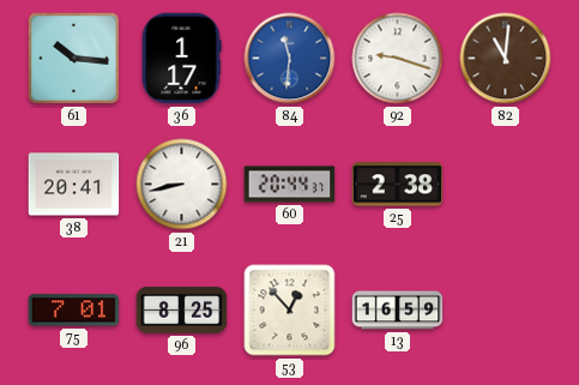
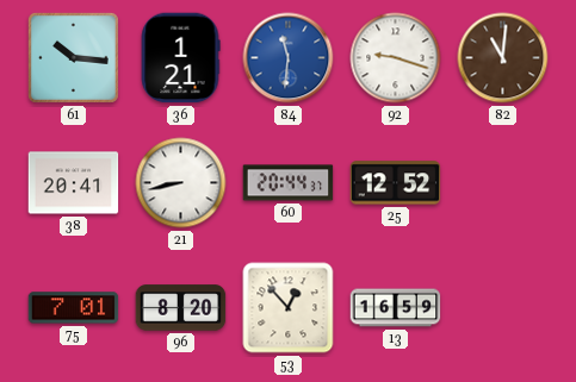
36: 1:17 -> 1:21 (180, 58)
25: 2:38 -> 12:52 (396, 183)
96: 8:25 -> 8:20 (181, 308)
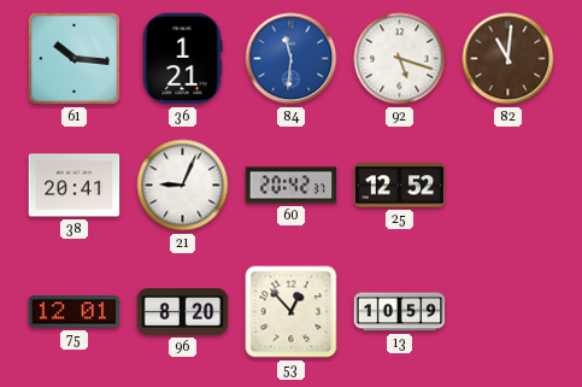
92: 9:18 -> 5:18 (400, 59)
21: 8:43 -> 9:04 (183, 186)
60: 20:44 -> 20:42 (292, 186)
75: 7:01 -> 12:01 (75, 312)
13: 16:59 -> 10:59 (400, 312)
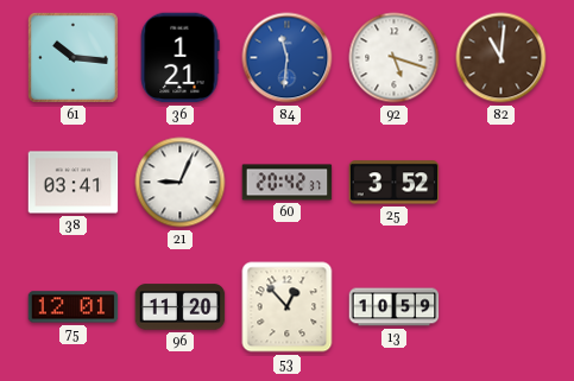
38: 20:41 -> 03:41 (74, 183)
25: 12:52 -> 3:52 (395, 183)
96: 8:20 -> 11:20 (181, 307)
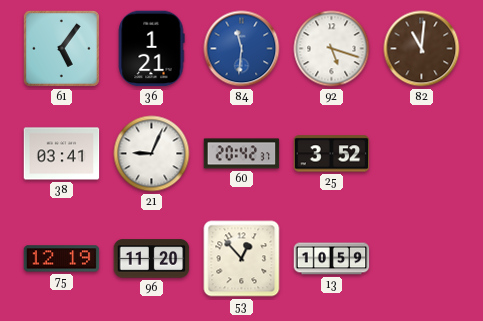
61: 10:16 -> 5:06 (61, 48)
75: 12:01 -> 12:19 (62, 259)
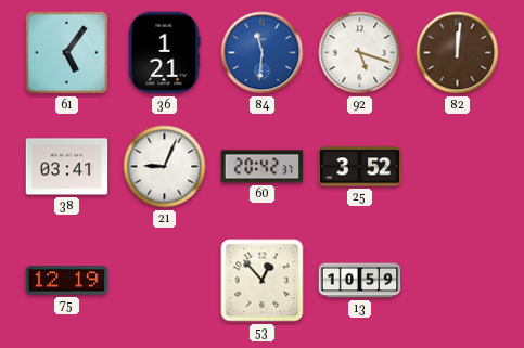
82: 11:01 -> 12:01 (458, 53)
96: 11:20 -> none (152, 259)
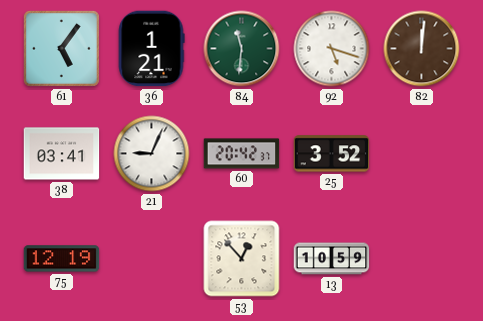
84 dial: blue -> green (242, 49)
